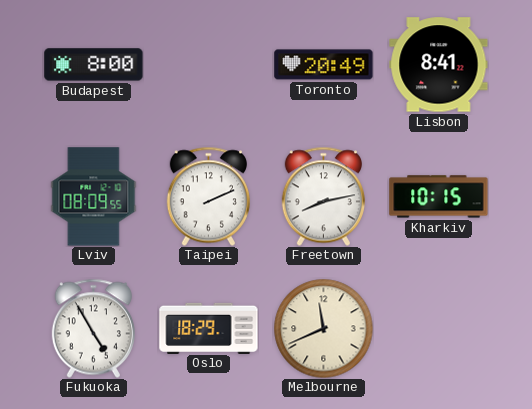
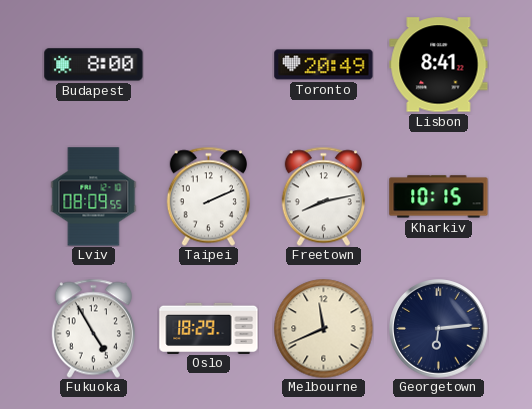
Georgetown: none -> 6:14 (439, 329)
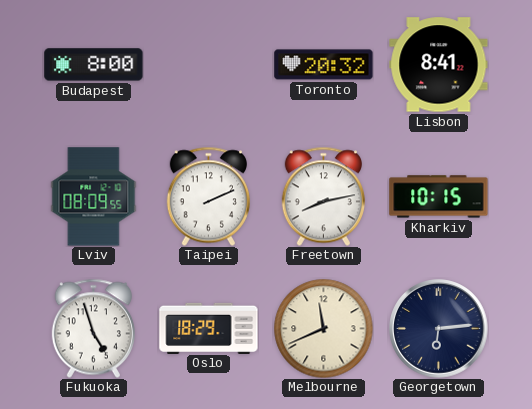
Toronto: 20:49 -> 20:32 (324, 65)
Fukuoka: 4:55 -> 4:57 (93, 328)
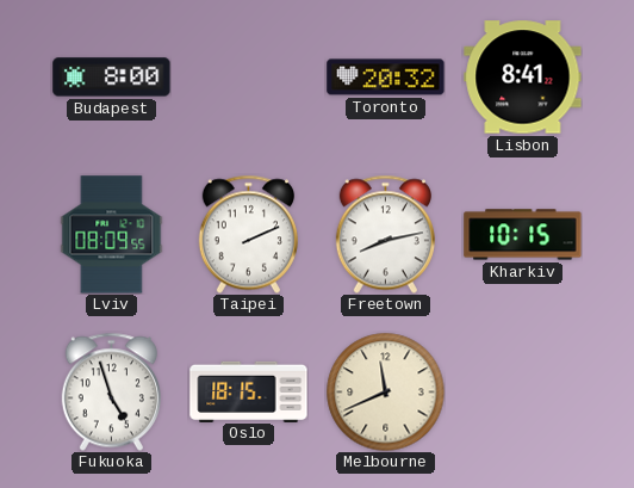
Oslo: 18:29 -> 18:15 (249, 391)
Georgetown: 6:14 -> none (439, 329)
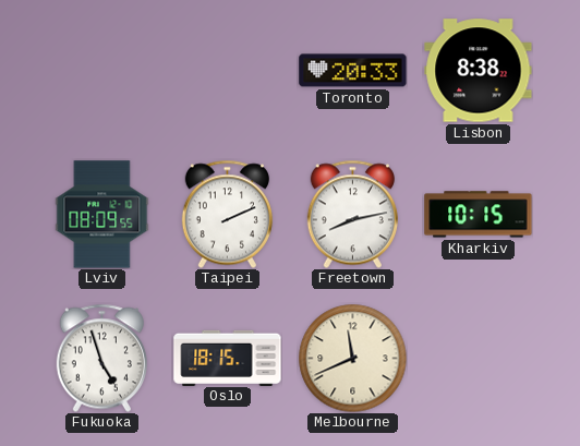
Budapest: 8:00 -> none (112, 78)
Toronto: 20:32 -> 20:33 (353, 71)
Lisbon: 8:41 -> 8:38 (479, 71)
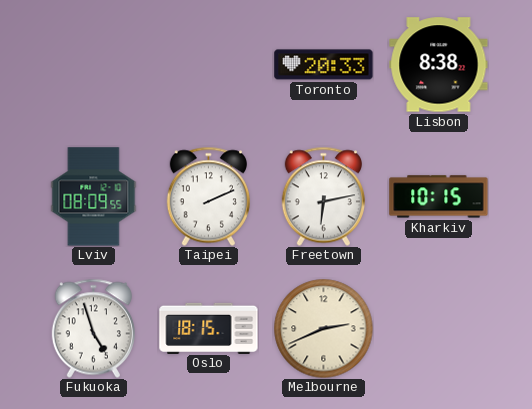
Freetown: 8:13 -> 6:13 (323, 196)
Melbourne: 11:41 -> 2:41 (324, 329)
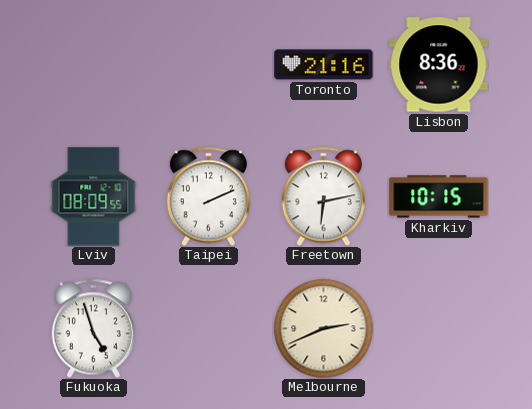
Toronto: 20:33 -> 21:16 (324, 65)
Lisbon: 8:38 -> 8:36 (439, 65)
Oslo: 18:15 -> none (209, 328)
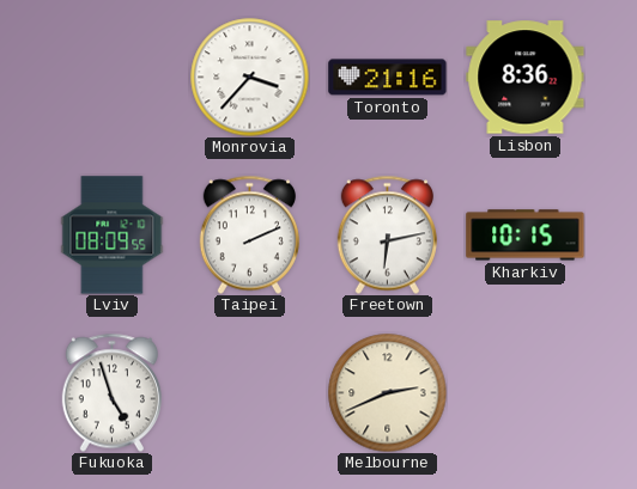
Monrovia: none -> 3:37 (250, 78)
